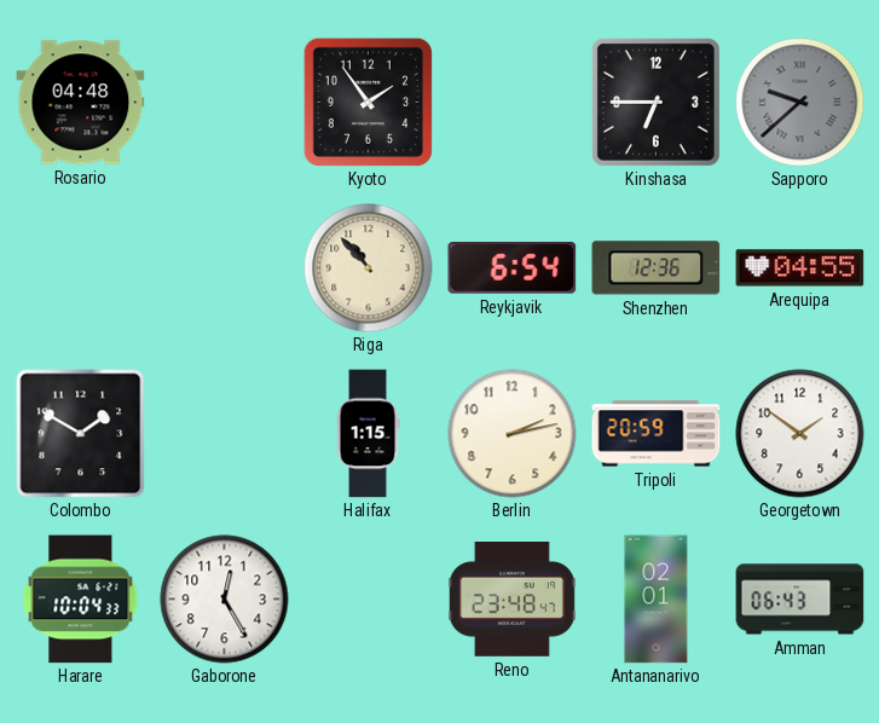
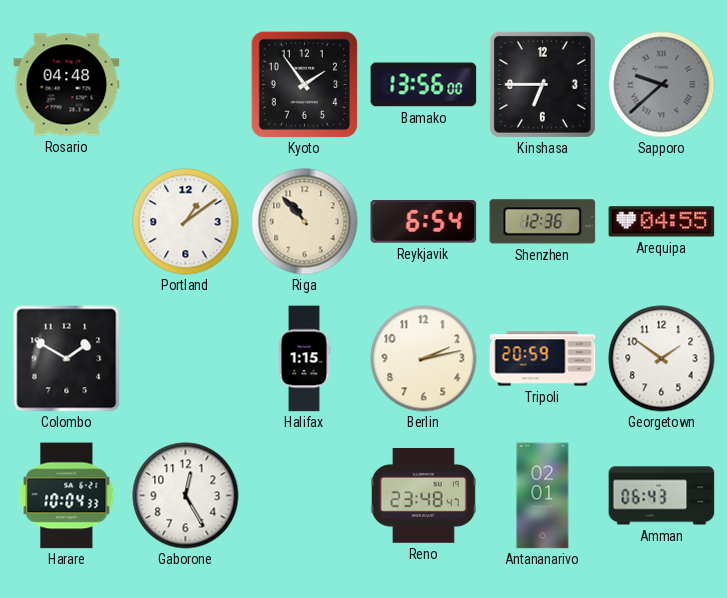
Bamako: none -> 13:56 (424, 85)
Portland: none -> 1:09 (186, 222)
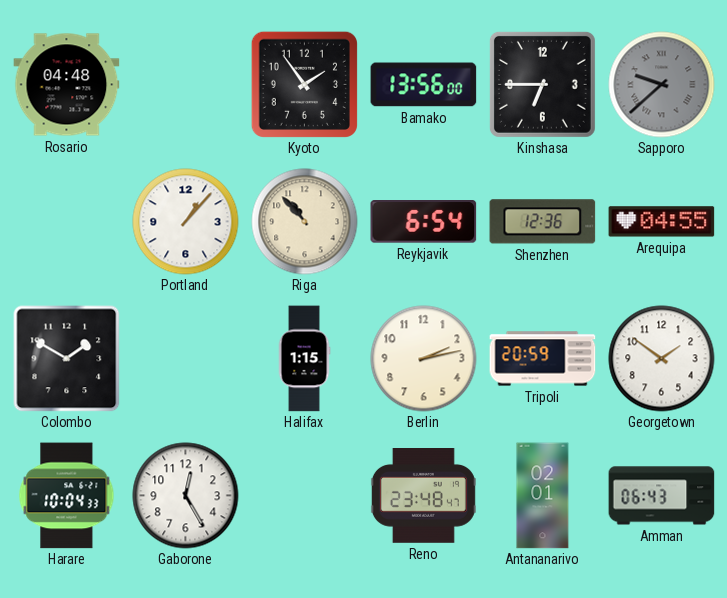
Portland: 1:09 -> 1:07 (186, 222)
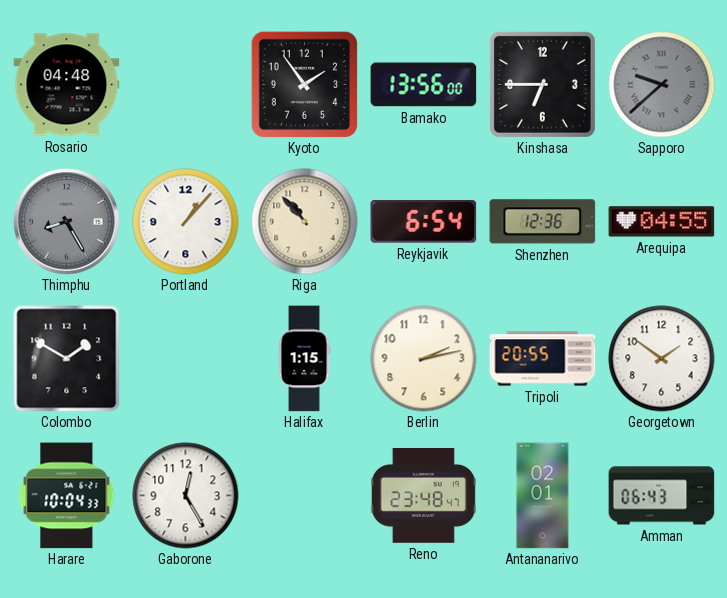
Thimphu: none -> 8:25 (67, 222)
Tripoli: 20:59 -> 20:55 (543, 359)
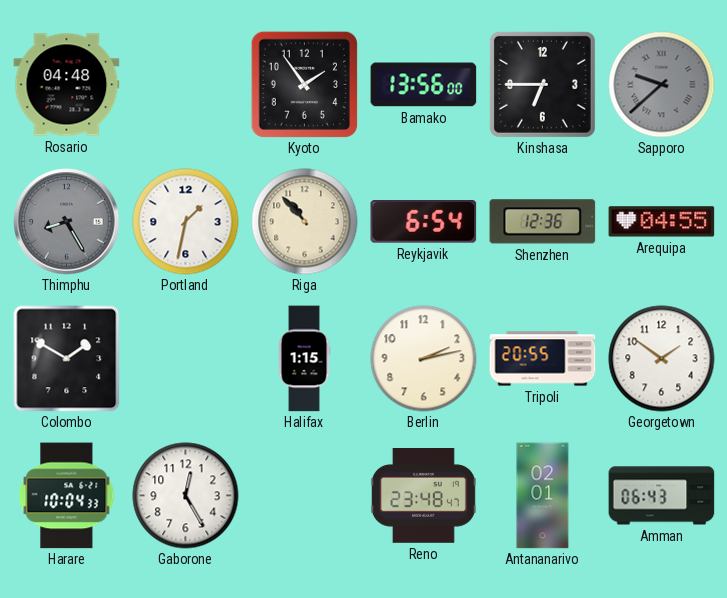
Portland: 1:07 -> 1:32 (186, 222)
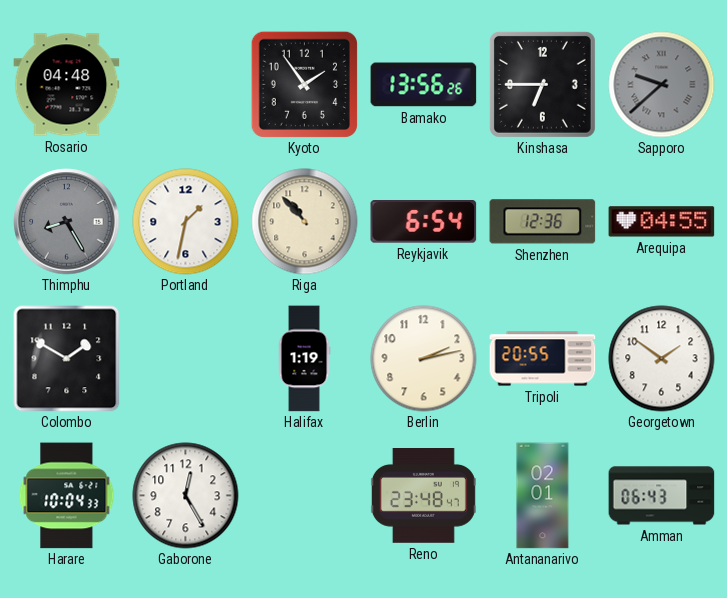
Bamako: 13:56:00 -> 13:56:26 (424, 85)
Halifax: 1:15 -> 1:19 (304, 359)
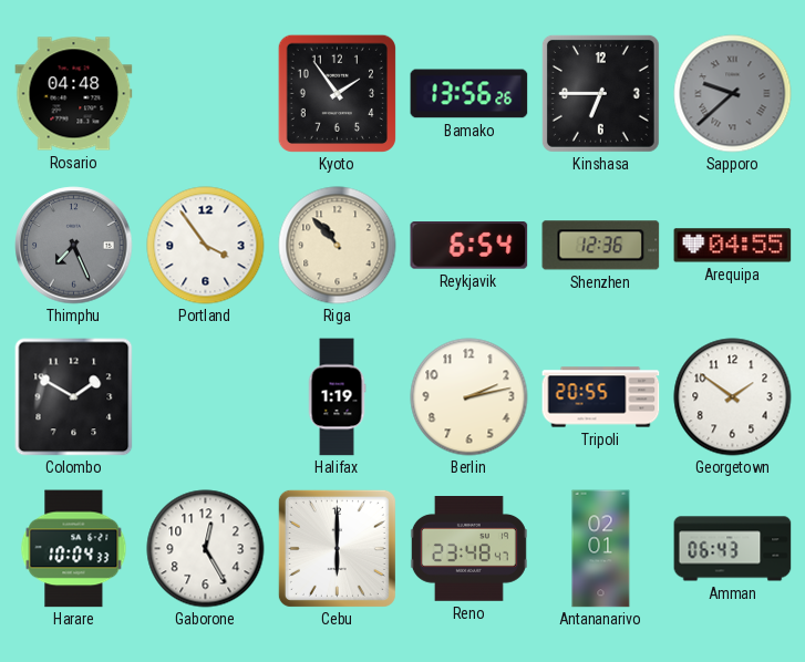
Thimphu: 8:25 -> 7:26 (74, 246)
Portland: 1:32 -> 3:54 (206, 246)
Cebu: none -> 6:00 (337, 548)
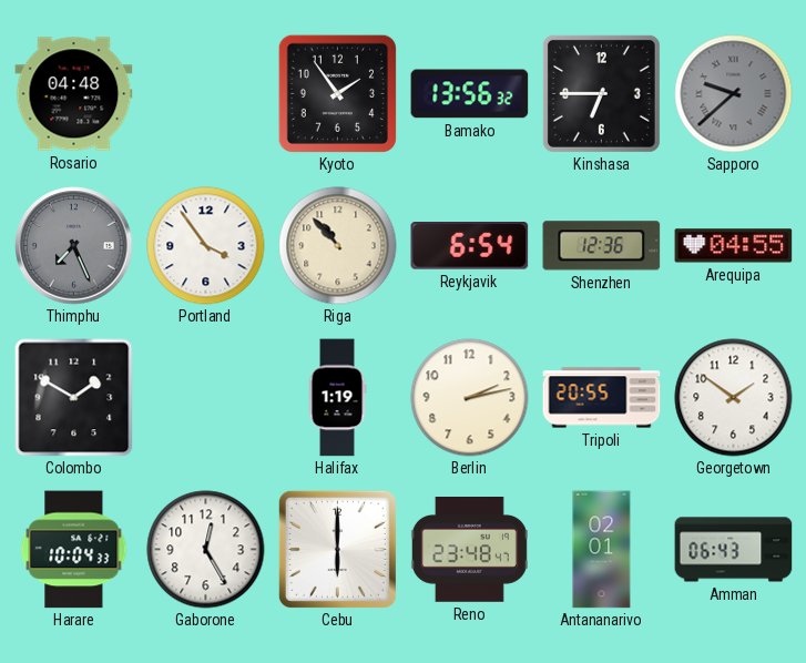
Bamako: 13:56:26 -> 13:56:32 (470, 94)
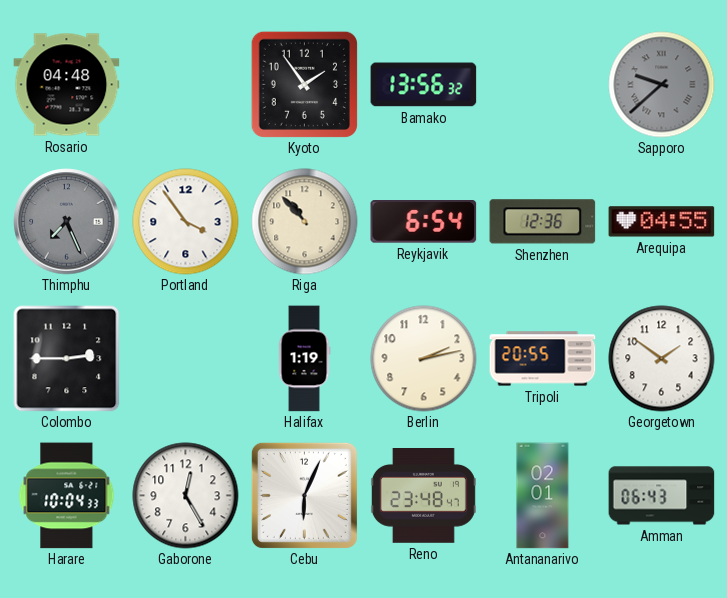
Kinshasa: 6:45 -> none (601, 93)
Colombo: 1:50 -> 2:45 (67, 359)
Cebu: 6:00 -> 6:04 (304, 495)
